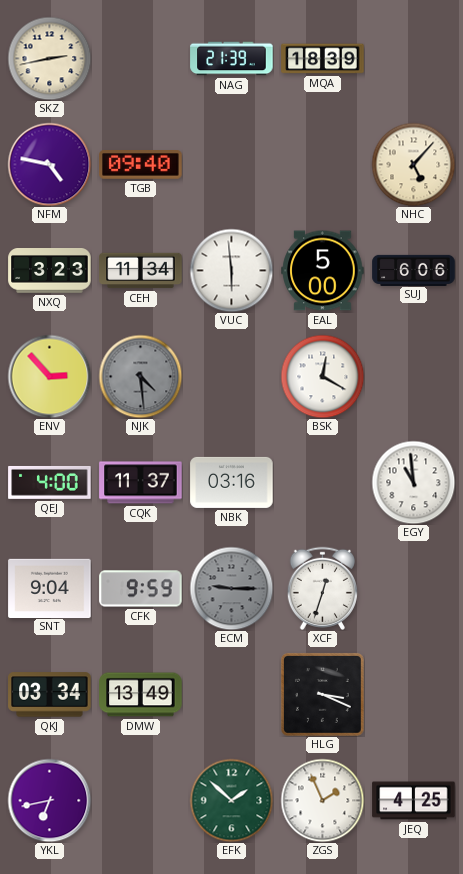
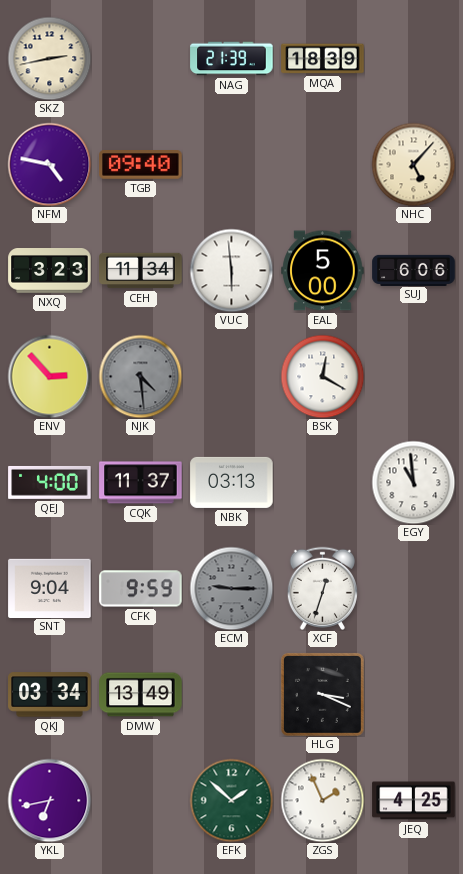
NBK: 03:16 -> 03:13 (232, 482)
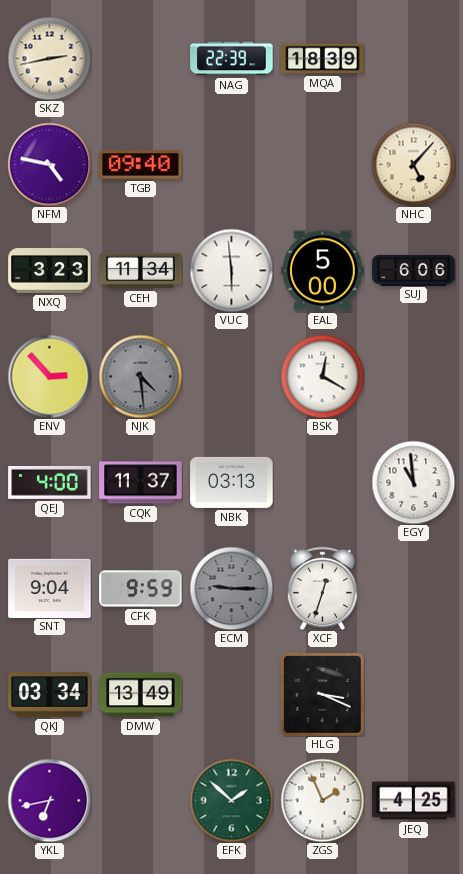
NAG: 21:39 -> 22:39 (232, 59)
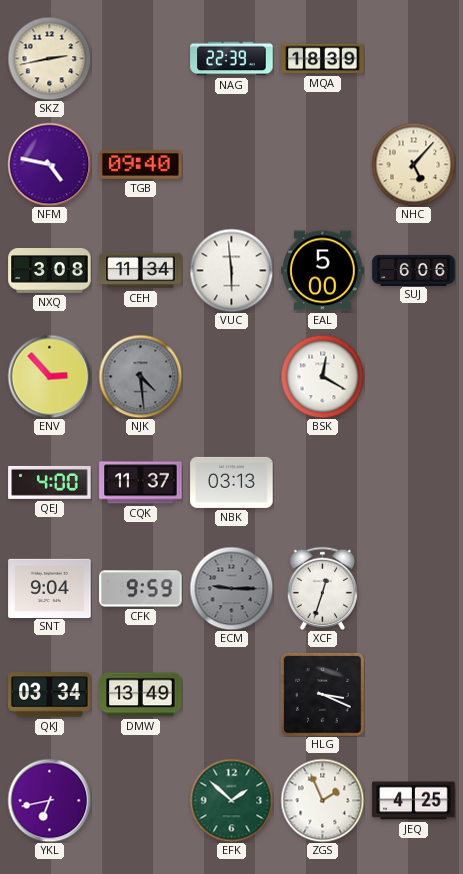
NXQ: 3:23 -> 3:08 (50, 271)
EGY: 10:59 -> none (413, 482)
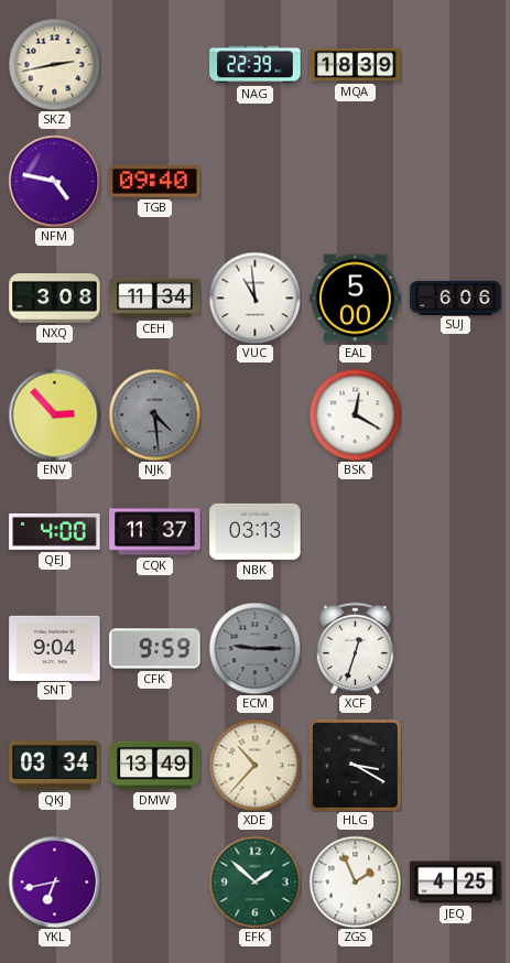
NHC: 5:07 -> none (413, 164)
VUC: 5:59 -> 10:59 (254, 297)
XDE: none -> 10:37 (254, 765)
HLG: 3:19 -> 3:20 (356, 766)
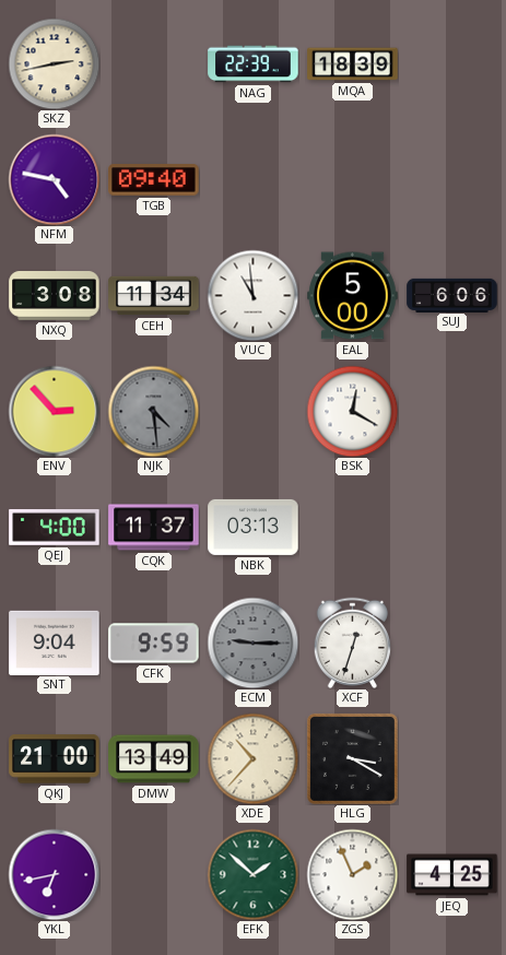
QKJ: 03:34 -> 21:00 (55, 759)
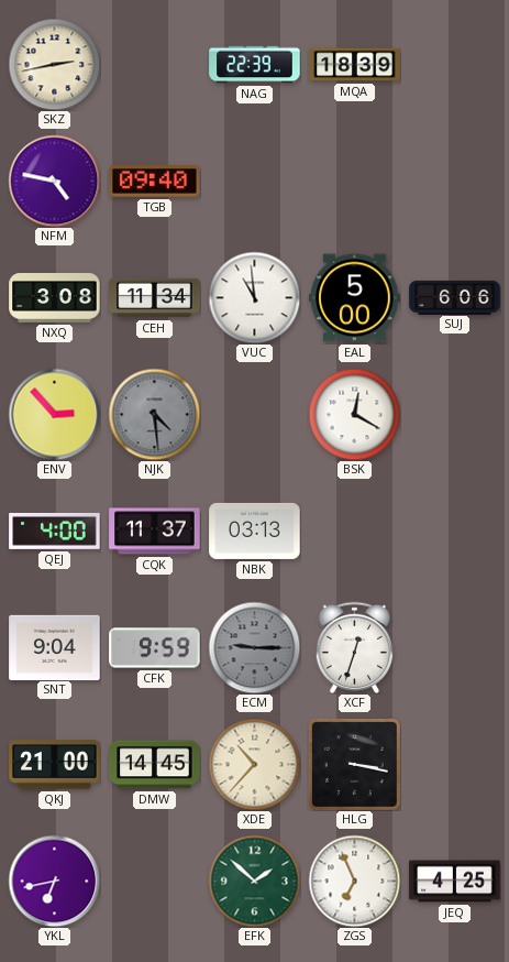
DMW: 13:49 -> 14:45 (155, 765)
HLG: 3:20 -> 3:17 (355, 765)
ZGS: 1:56 -> 6:56 (354, 881)
